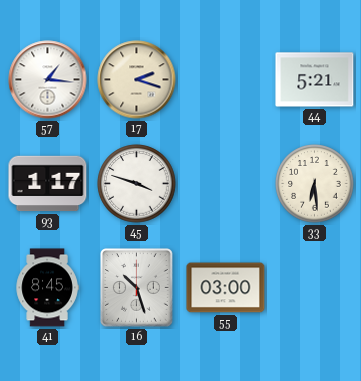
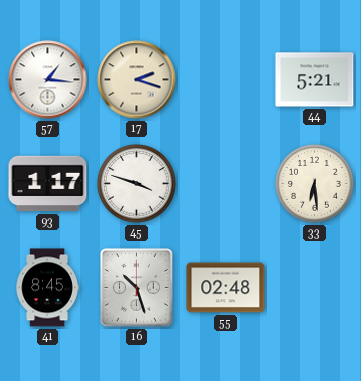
55: 03:00 -> 02:48 (226, 288)
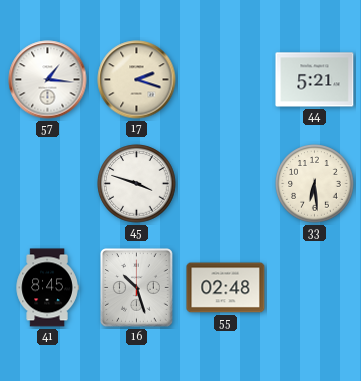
93: 1:17 -> none (48, 184)
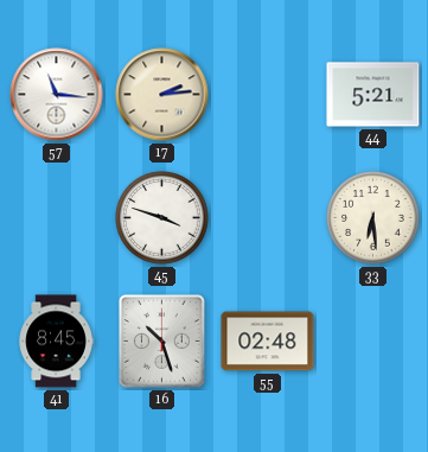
57: 1:16 -> 11:16 (57, 95)
17: 2:18 -> 2:14 (162, 95)
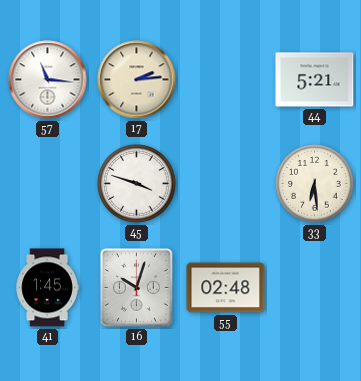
41: 8:45 -> 1:45 (47, 288)
16: 10:27 -> 10:03 (137, 288)
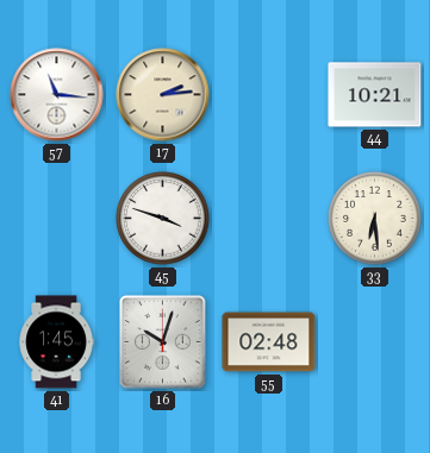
44: 5:21 -> 10:21 (375, 95)
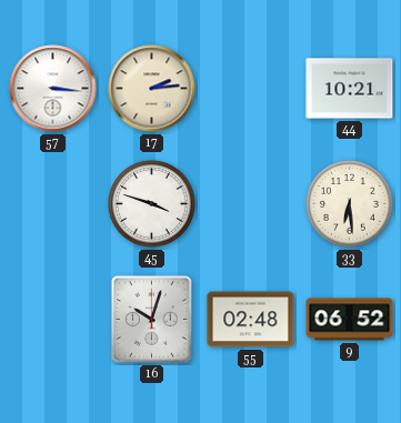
57: 11:16 -> 3:16 (53, 89)
41: 1:45 -> none (56, 342)
9: none -> 06:52 (350, 320)
